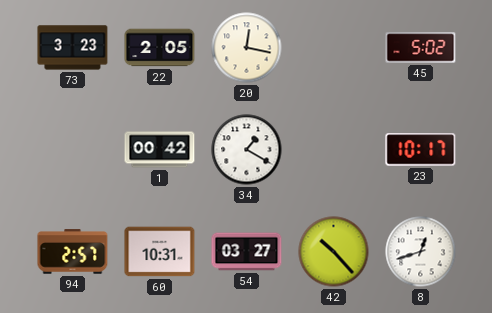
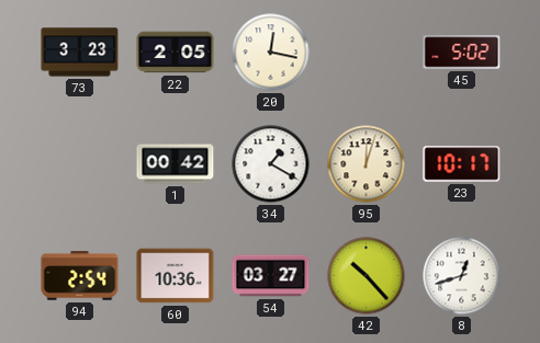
95: none -> 12:03 (367, 164)
94: 2:57 -> 2:54 (80, 276)
60: 10:31 -> 10:36 (176, 276)
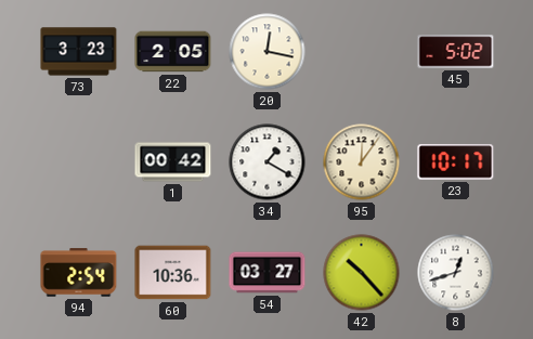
95: 12:03 -> 12:06 (362, 162)
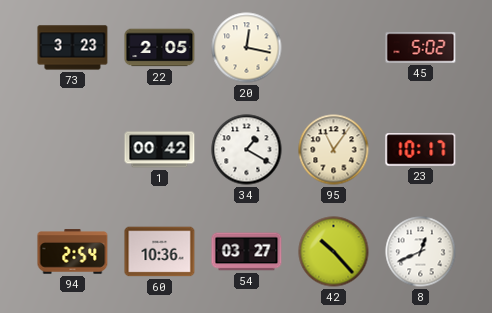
95: 12:06 -> 11:06 (334, 150)
8: 12:42 -> 12:41 (421, 252)
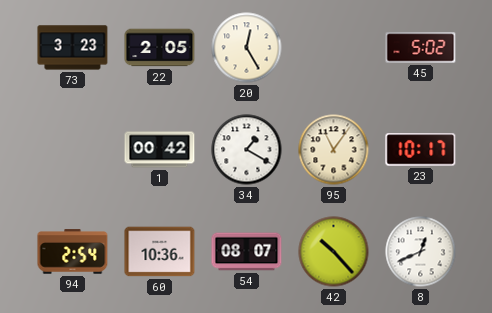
20: 12:17 -> 12:25 (247, 48)
54: 03:27 -> 08:07 (247, 252)
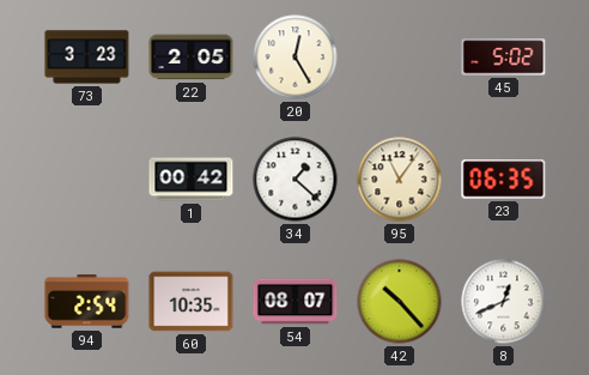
34: 1:20 -> 1:22 (296, 180)
23: 10:17 -> 06:35 (504, 180)
60: 10:36 -> 10:35 (192, 302)
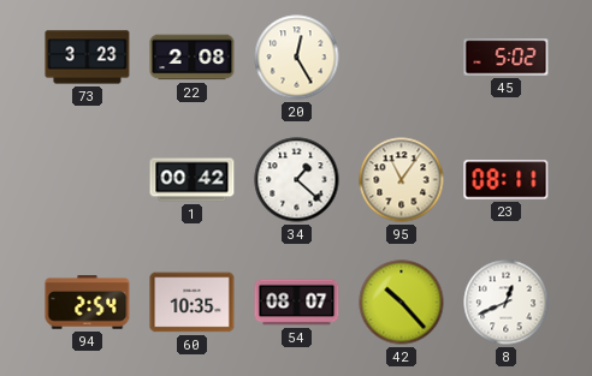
22: 2:05 -> 2:08 (193, 58)
23: 06:35 -> 08:11 (507, 180)
